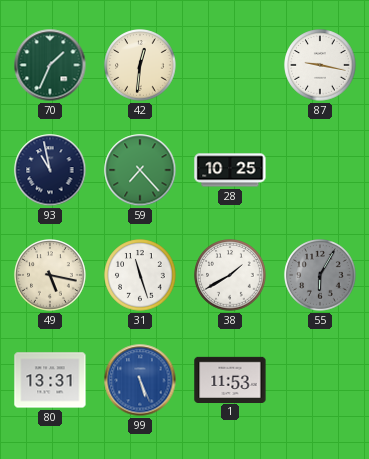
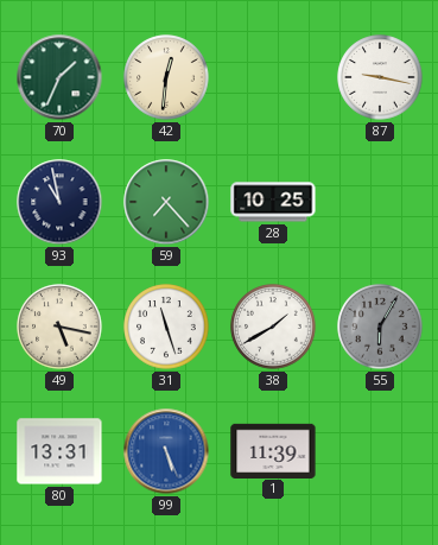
1: 11:53 -> 11:39 (273, 450)
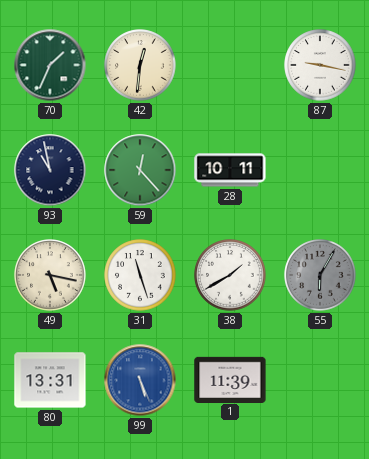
59: 7:23 -> 12:23 (140, 170)
28: 10:25 -> 10:11 (230, 170)
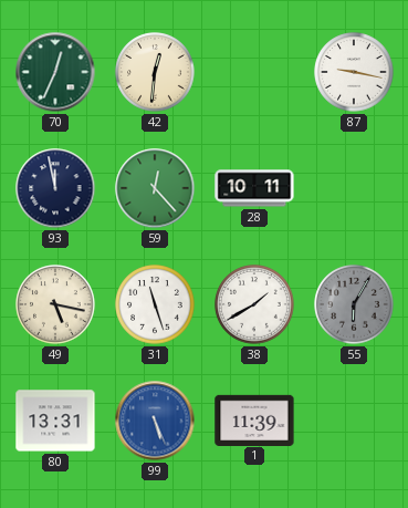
70: 1:34 -> 12:34 (55, 72)
93: 10:58 -> 11:58 (55, 188)
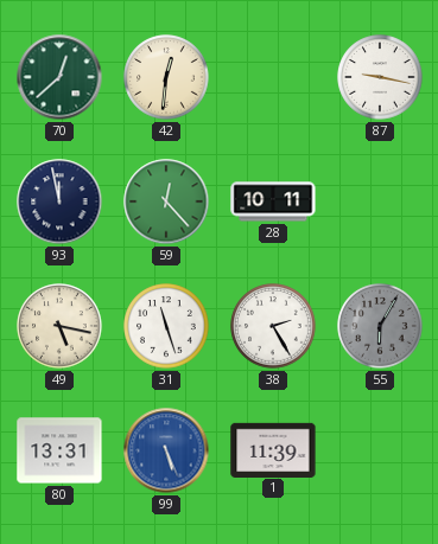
70: 12:34 -> 12:38 (59, 77)
38: 1:40 -> 2:25 (273, 326)
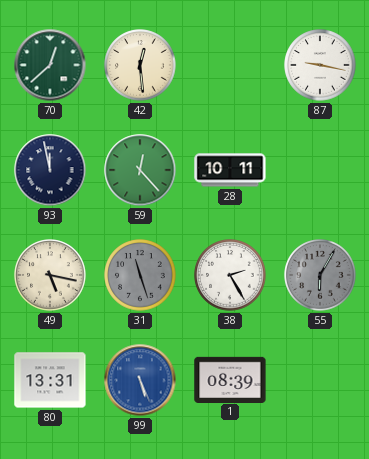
42: 12:31 -> 12:29 (140, 65)
31 dial: white -> grey (140, 275)
1: 11:39 -> 08:39 (230, 379)
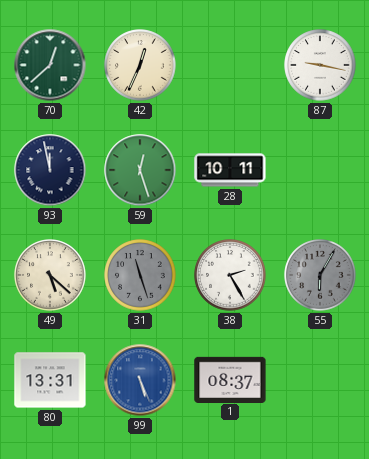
42: 12:29 -> 12:34 (140, 65)
59: 12:23 -> 12:27 (140, 170)
49: 5:17 -> 5:22 (50, 275)
1: 08:39 -> 08:37 (230, 379)
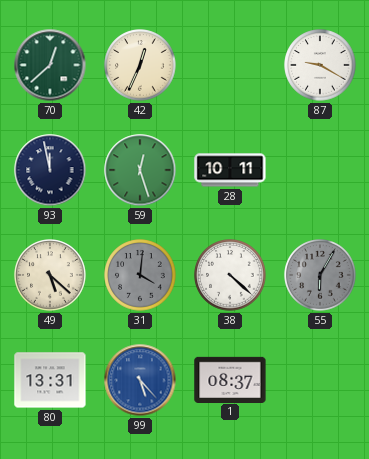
87: 9:17 -> 9:20 (320, 65)
31: 11:27 -> 4:01 (140, 275)
38: 2:25 -> 4:22 (230, 275)
99: 5:26 -> 5:23 (140, 380)
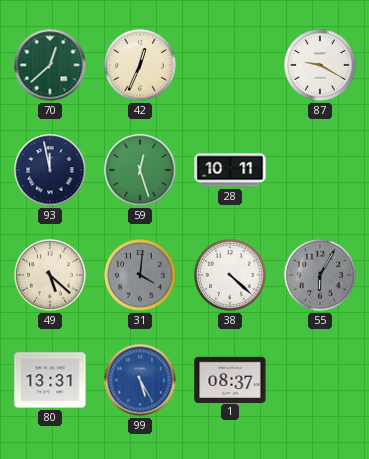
99: 5:23 -> 5:25 (140, 380)
